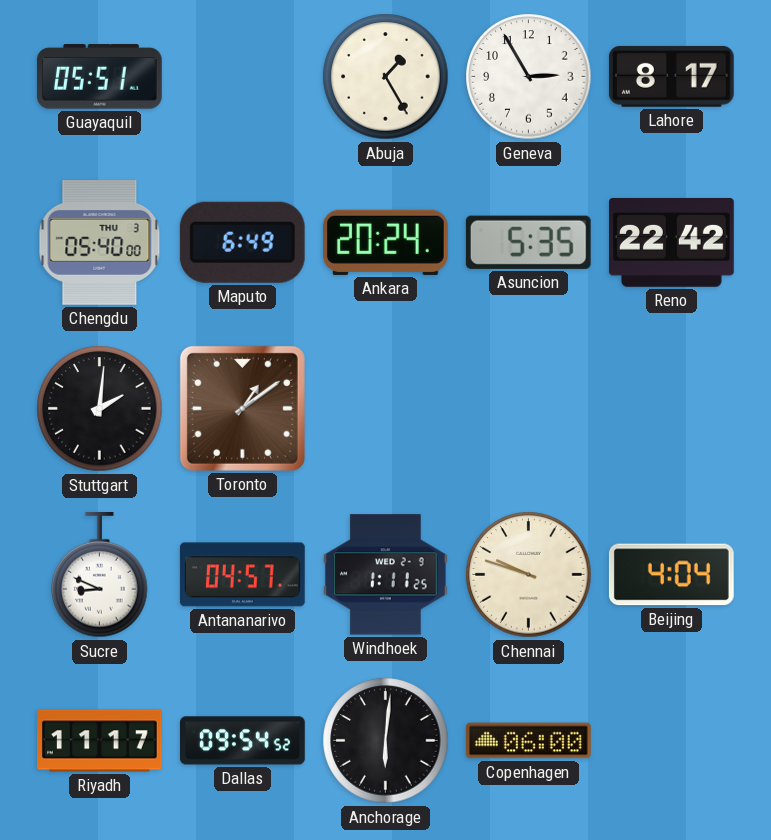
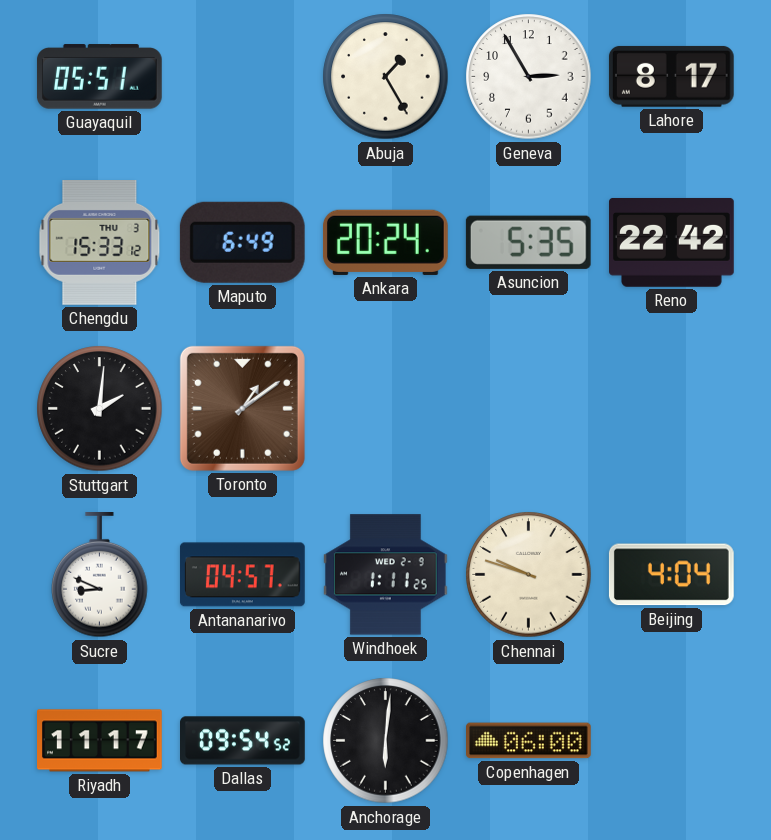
Chengdu: 05:40 -> 15:33 (100, 243)
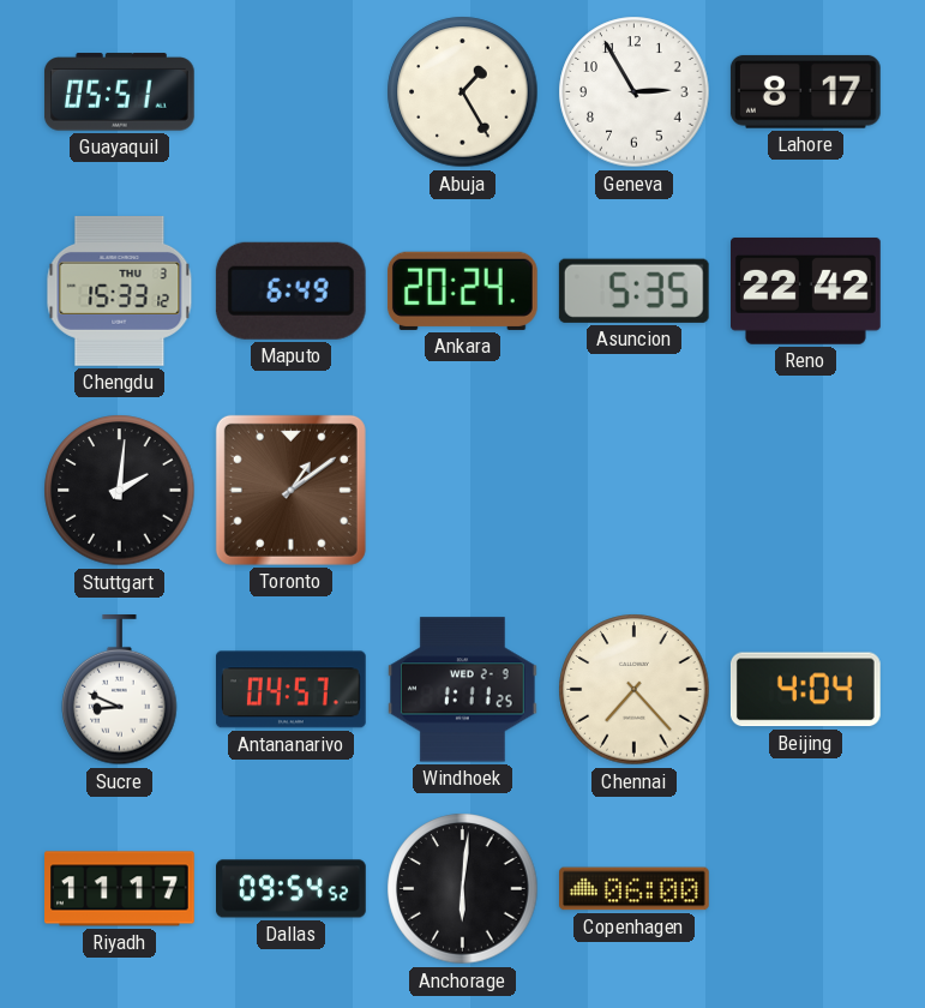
Chennai: 9:48 -> 7:23 (635, 690)
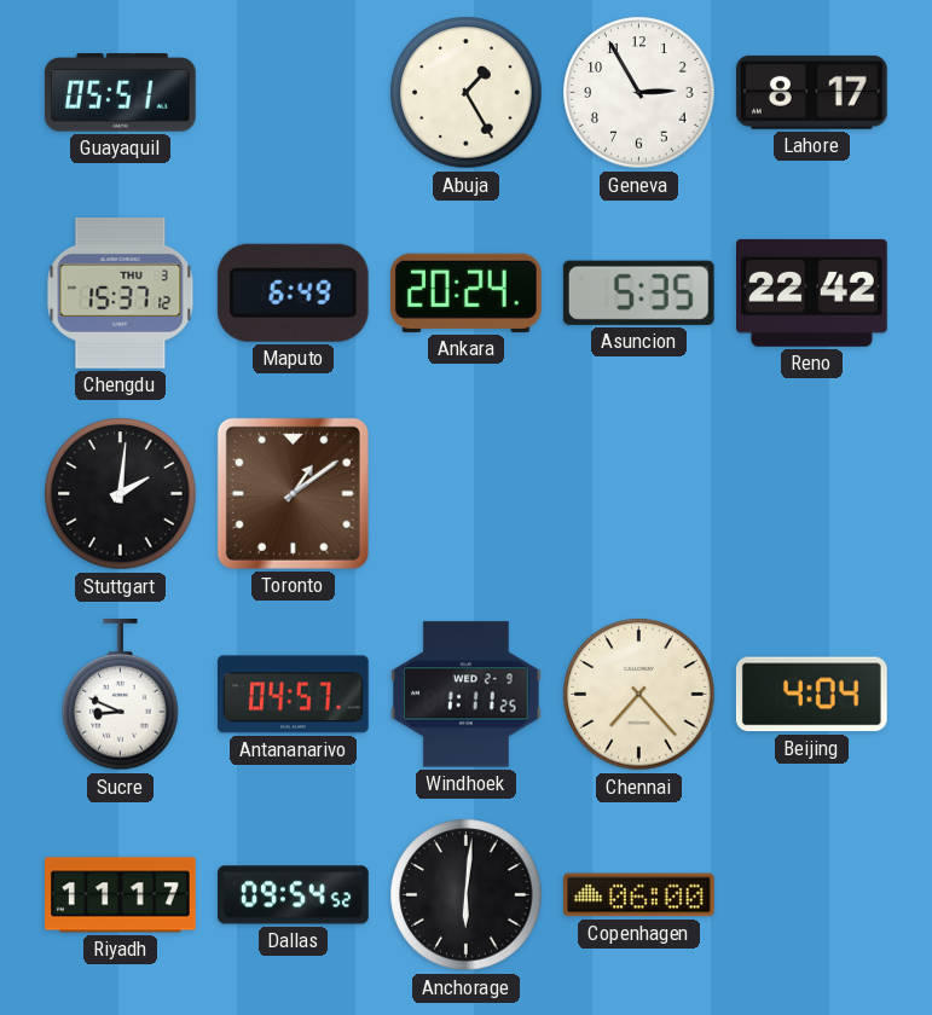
Chengdu: 15:33 -> 15:37 (121, 294)
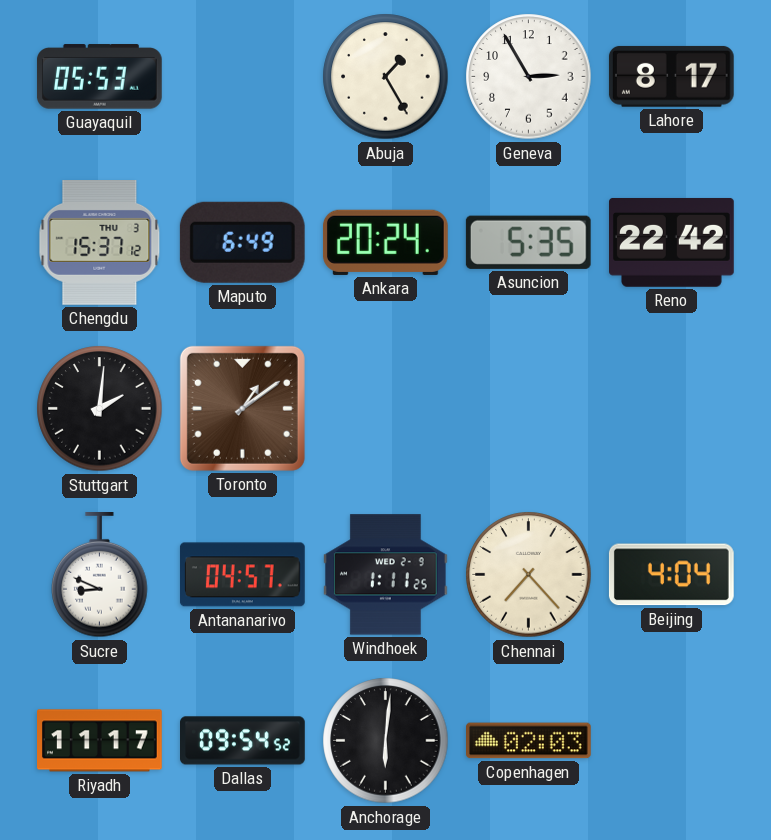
Guayaquil: 05:51 -> 05:53 (99, 77)
Copenhagen: 06:00 -> 02:03 (529, 741)
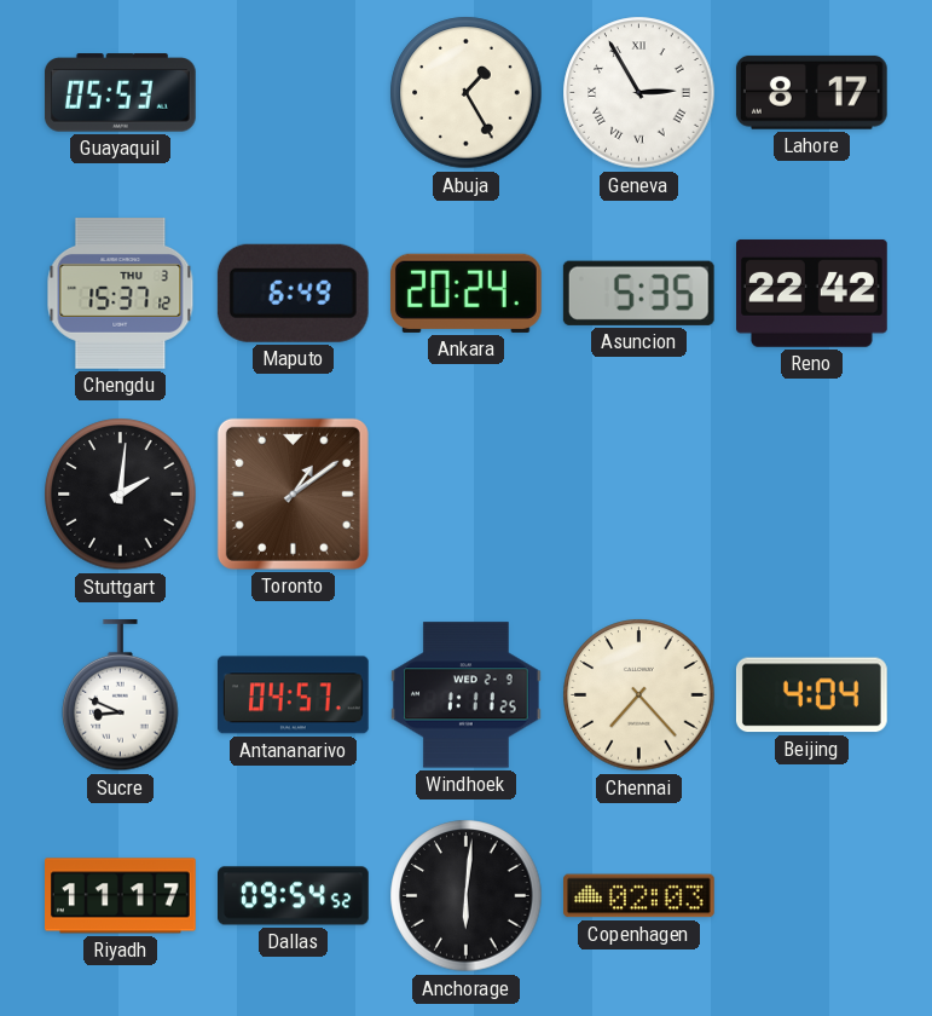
Geneva numerals: Arabic -> Roman (639, 93)
